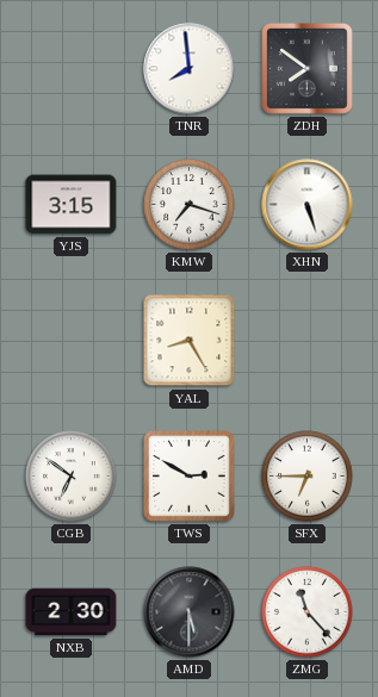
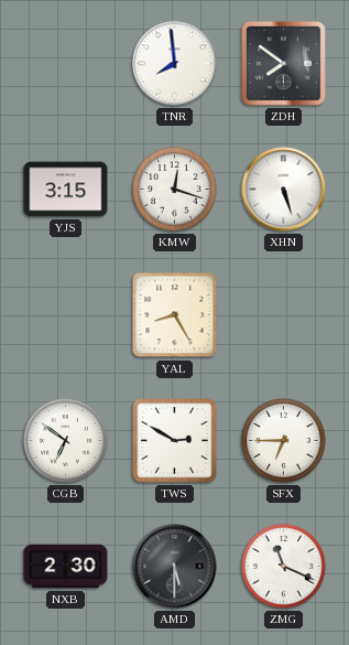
KMW: 7:18 -> 12:18 (175, 190)
ZMG: 11:23 -> 11:19 (284, 567)
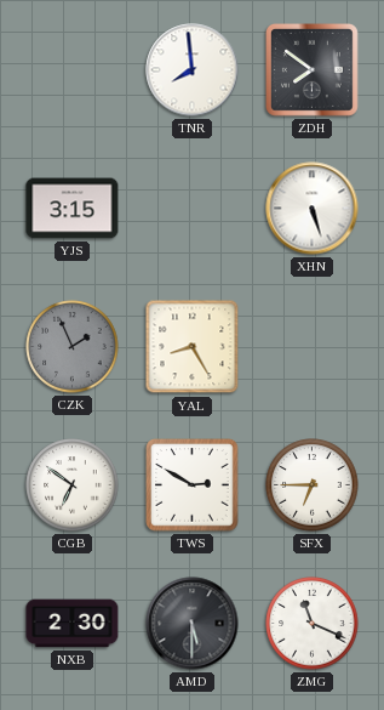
KMW: 12:18 -> none (175, 190)
CZK: none -> 1:56 (73, 347)
